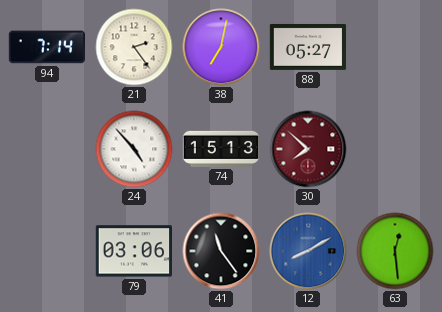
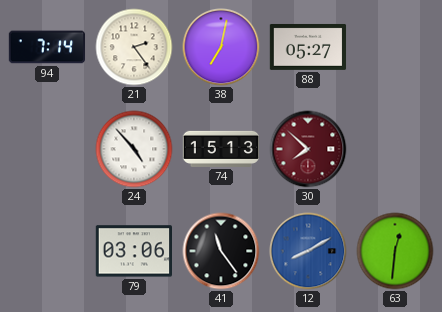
63: 12:29 -> 12:31 (395, 251)
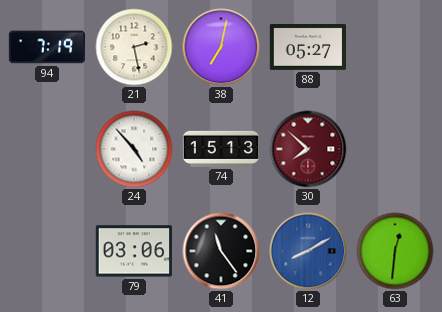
94: 7:14 -> 7:19 (47, 47)
21: 2:24 -> 2:28 (134, 47)
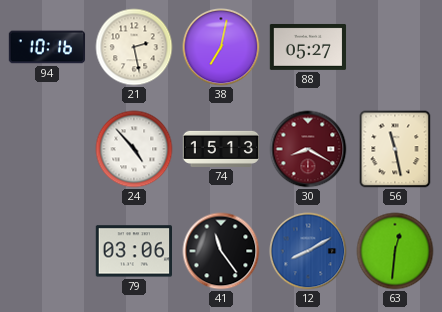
94: 7:19 -> 10:16 (47, 47)
30: 7:52 -> 8:20 (308, 149)
56: none -> 11:28 (395, 149)
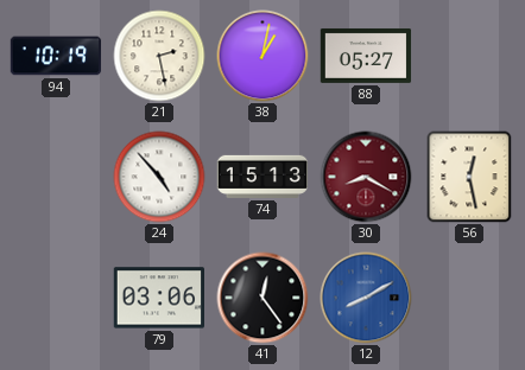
94: 10:16 -> 10:19 (56, 56)
38: 7:02 -> 1:02 (262, 56)
56: 11:28 -> 12:28 (469, 177)
41: 11:24 -> 12:24 (262, 298)
63: 12:31 -> none (395, 251)
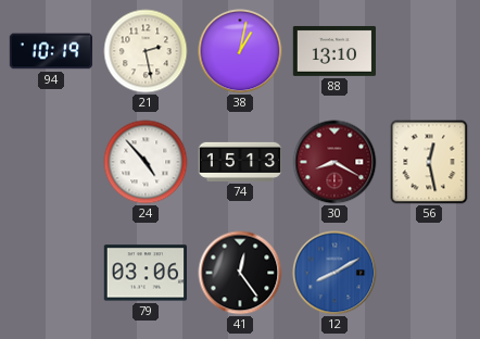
88: 05:27 -> 13:10 (334, 51)
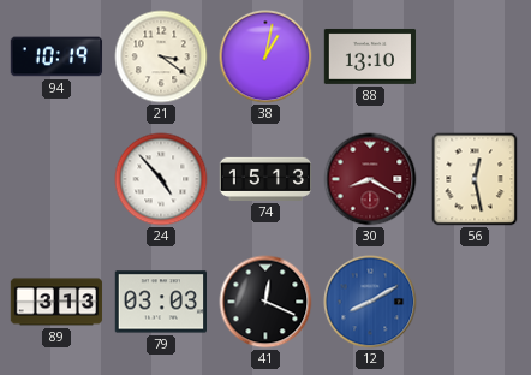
21: 2:28 -> 3:21 (161, 56)
89: none -> 3:13 (56, 302)
79: 03:06 -> 03:03 (160, 302)
41: 12:24 -> 12:19 (265, 302)
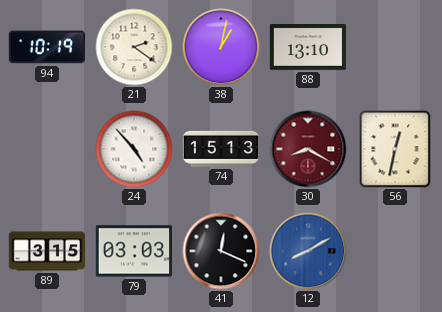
21: 3:21 -> 2:21 (134, 47)
56: 12:28 -> 12:32 (395, 149)
89: 3:13 -> 3:15 (47, 251)
